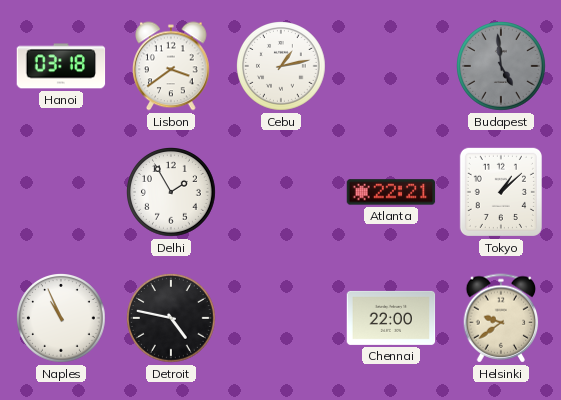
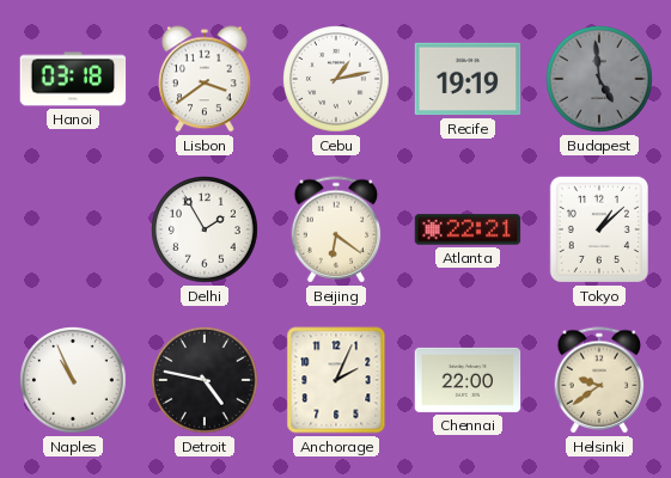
Recife: none -> 19:19 (468, 79)
Beijing: none -> 6:21 (336, 229)
Anchorage: none -> 2:04 (336, 380)
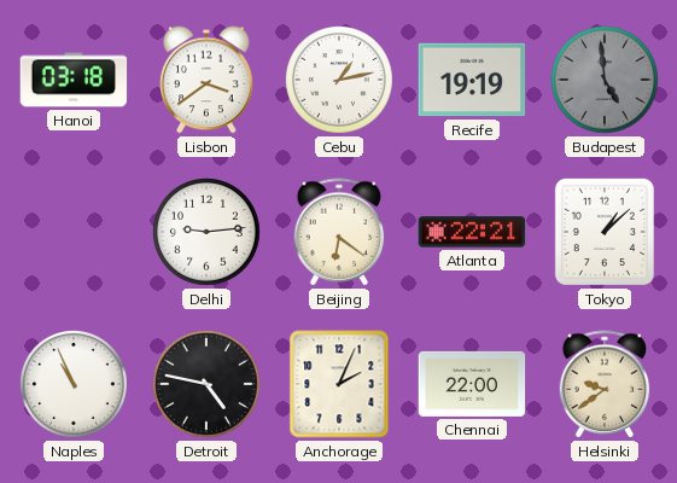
Delhi: 1:55 -> 9:14 (208, 233)
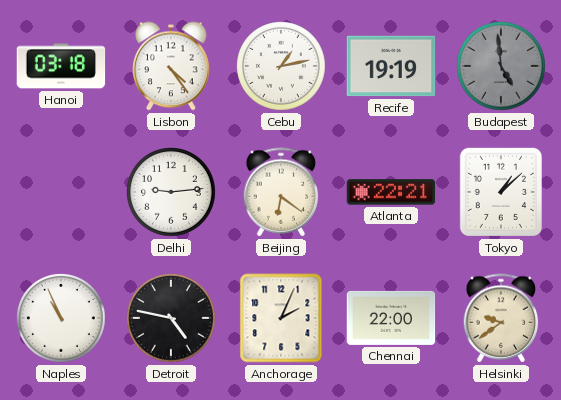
Lisbon: 3:39 -> 4:24 (172, 66)
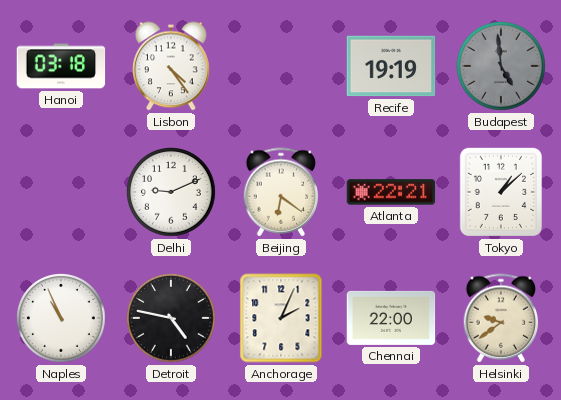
Cebu: 1:13 -> none (282, 67)
Delhi: 9:14 -> 9:11 (172, 193)
